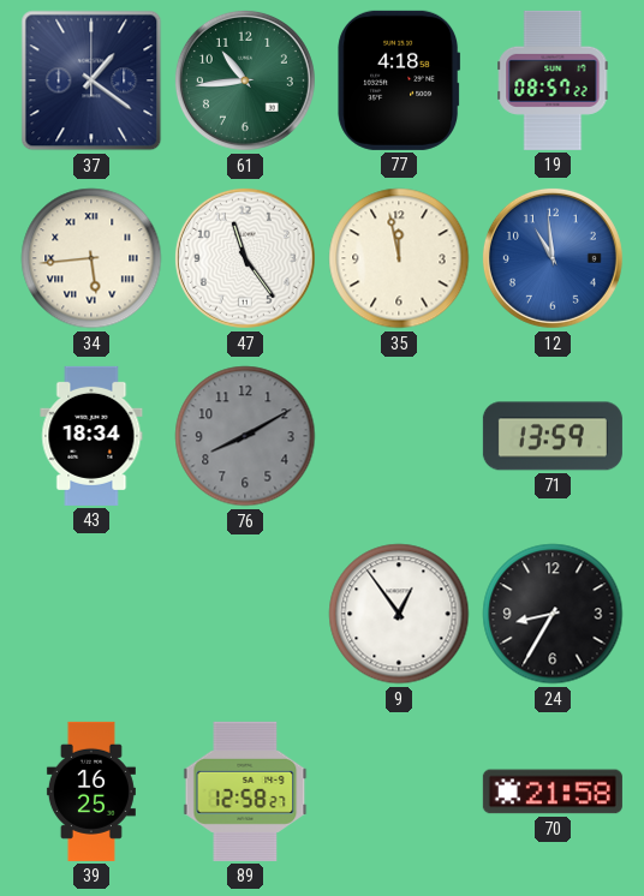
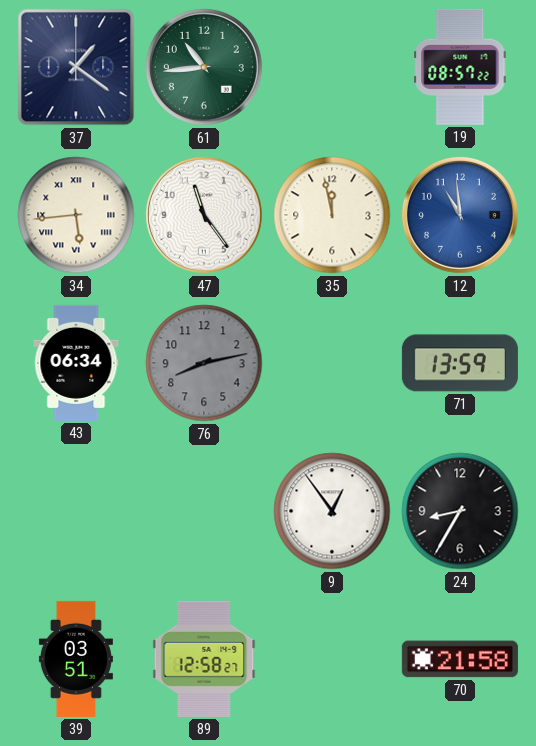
77: 4:18 -> none (399, 80)
43: 18:34 -> 06:34 (76, 363)
76: 8:10 -> 8:13 (204, 363)
39: 16:25 -> 03:51 (76, 659)
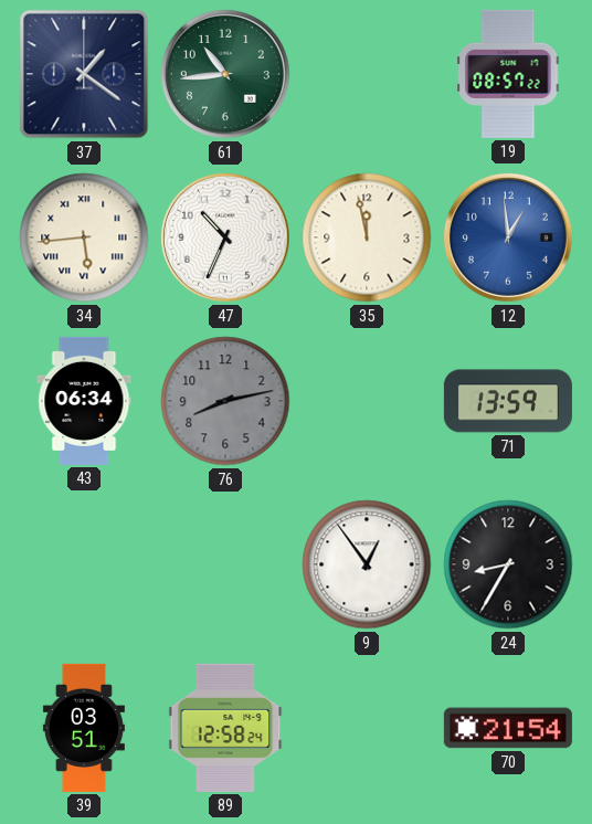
47: 11:24 -> 10:34 (225, 237)
12: 10:59 -> 12:59 (508, 237)
89: 12:58:27 -> 12:58:24 (225, 728)
70: 21:58 -> 21:54 (508, 728)
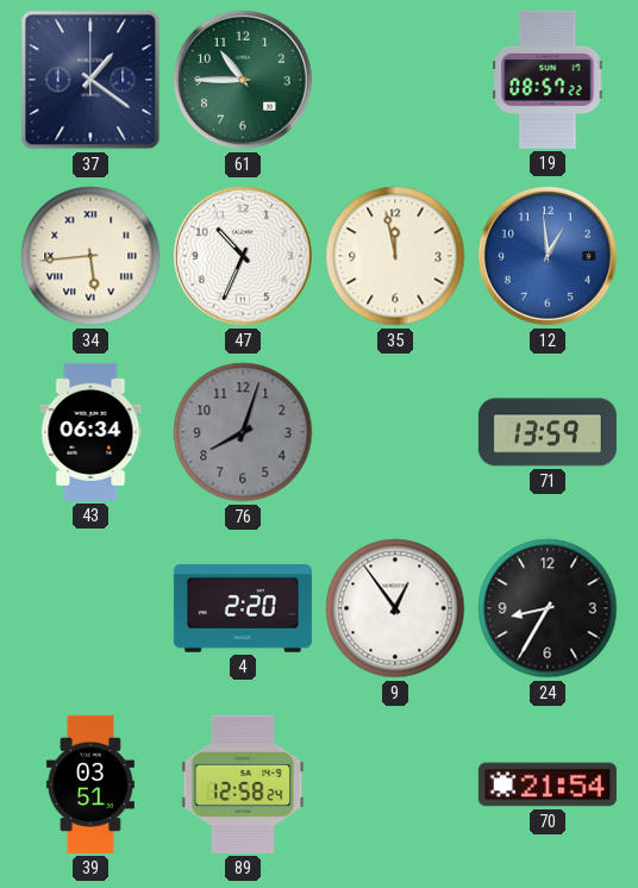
61: 10:44 -> 10:45 (243, 80)
76: 8:13 -> 8:03 (243, 432)
4: none -> 2:20 (243, 608)
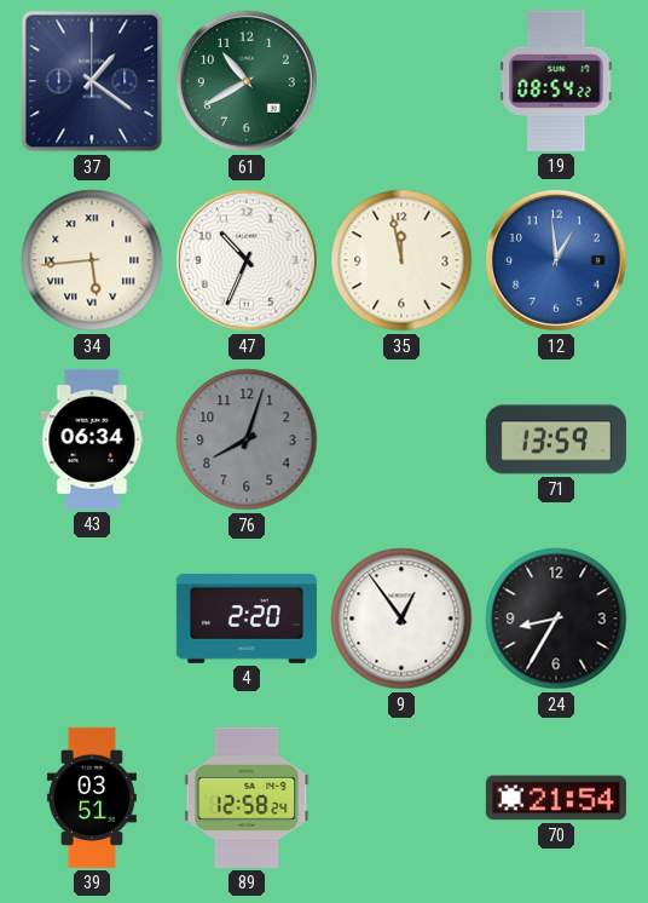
61: 10:45 -> 10:40 (247, 81)
19: 08:57 -> 08:54 (556, 81)
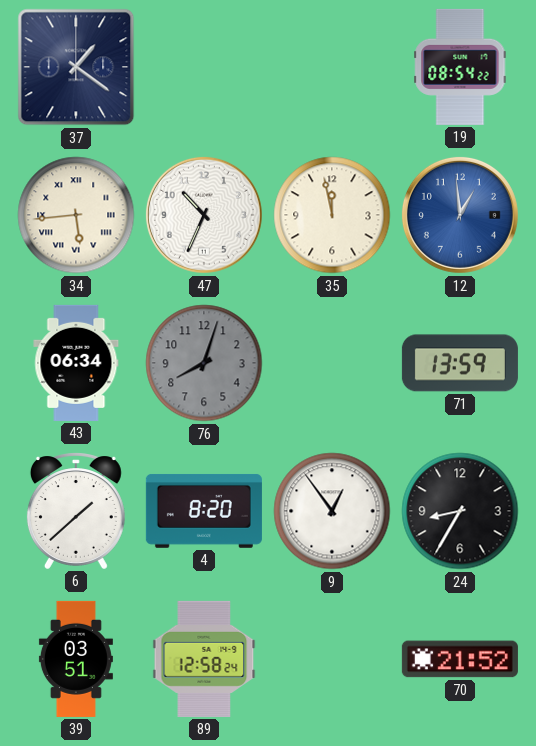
61: 10:40 -> none (247, 81)
6: none -> 1:38 (76, 511)
4: 2:20 -> 8:20 (204, 511)
70: 21:54 -> 21:52 (460, 659)
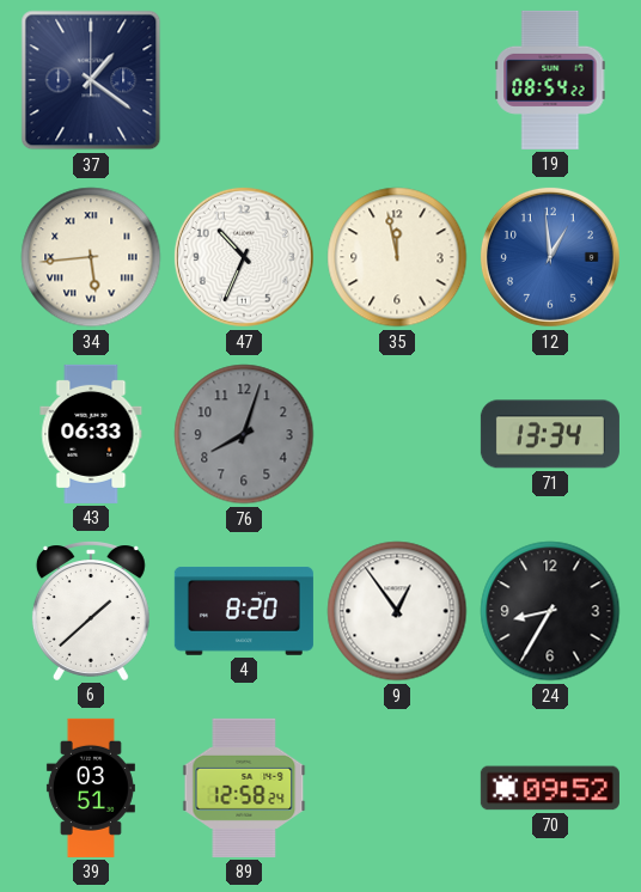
43: 06:34 -> 06:33 (91, 434)
71: 13:59 -> 13:34 (550, 434)
70: 21:52 -> 09:52 (550, 788)
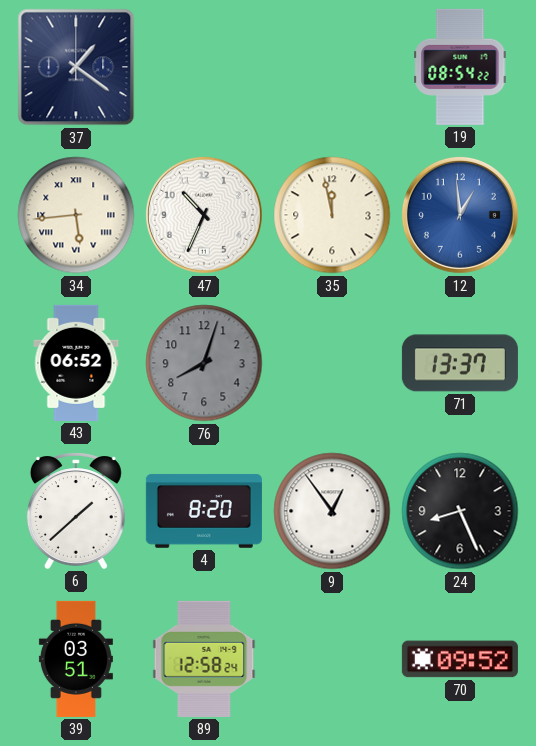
43: 06:33 -> 06:52 (76, 363)
71: 13:34 -> 13:37 (460, 363)
24: 8:35 -> 8:26 (460, 511)
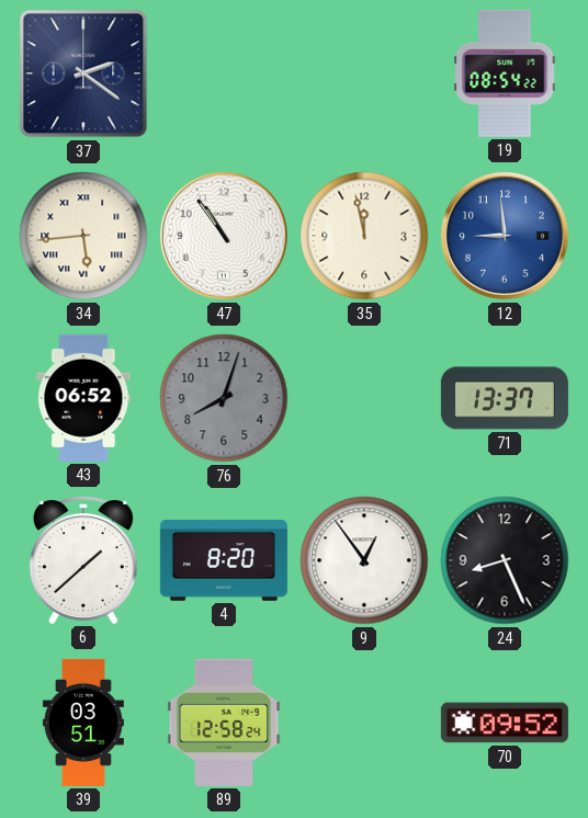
37: 1:21 -> 2:21 (83, 73)
47: 10:34 -> 10:54 (224, 236)
12: 12:59 -> 8:59 (505, 236)
